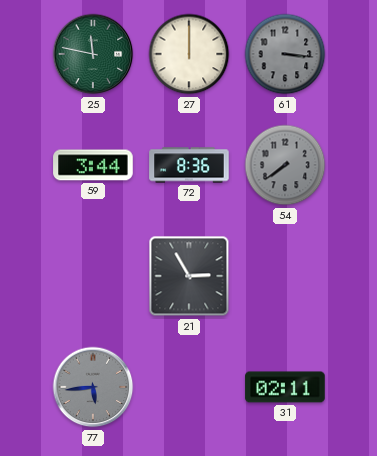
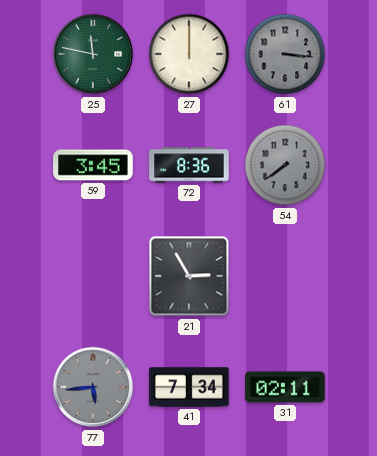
59: 3:44 -> 3:45 (93, 165)
41: none -> 7:34 (189, 387)
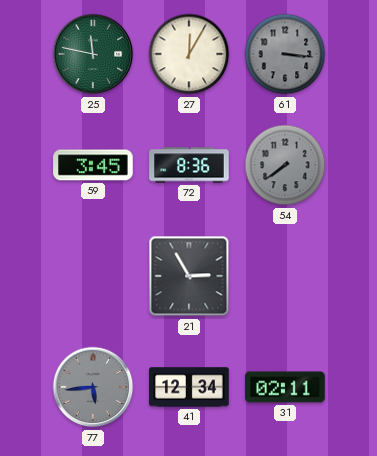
27: 12:00 -> 12:05 (189, 54)
41: 7:34 -> 12:34 (189, 387)
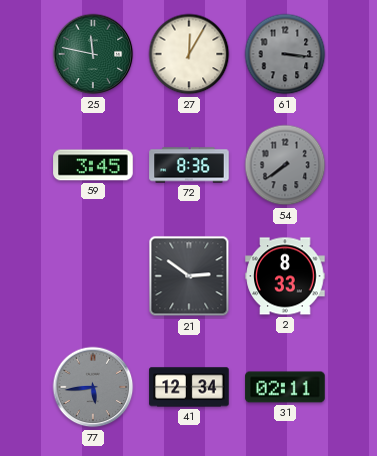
21: 2:55 -> 2:51 (189, 276)
2: none -> 8:33 (285, 276)
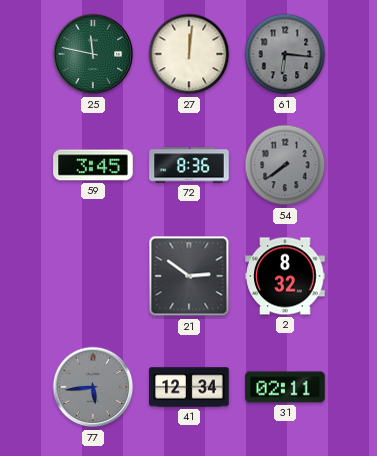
27: 12:05 -> 12:01 (189, 54)
61: 3:16 -> 6:16 (285, 54)
2: 8:33 -> 8:32 (285, 276)
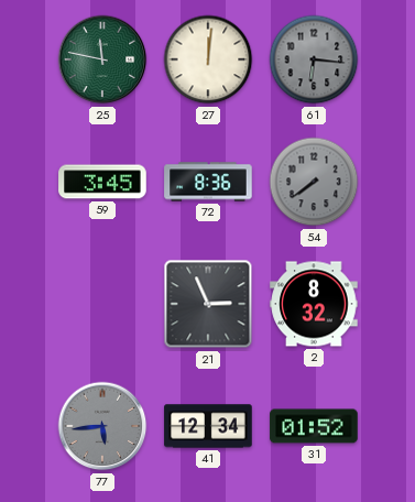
21: 2:51 -> 2:56 (208, 304)
31: 02:11 -> 01:52 (314, 426)
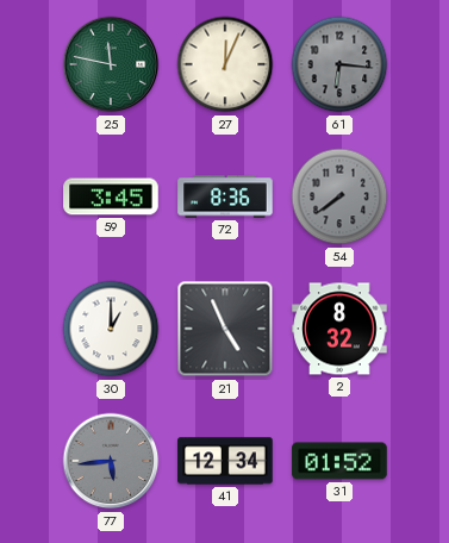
27: 12:01 -> 12:04 (225, 64)
30: none -> 1:00 (111, 329)
21: 2:56 -> 4:56 (225, 329)
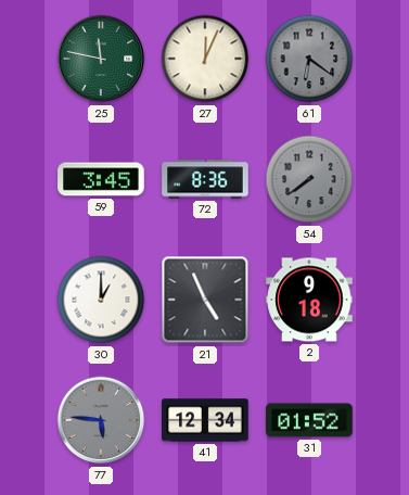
61: 6:16 -> 6:21 (309, 59)
2: 8:32 -> 9:18 (309, 300)
77: 5:44 -> 5:46 (101, 420)
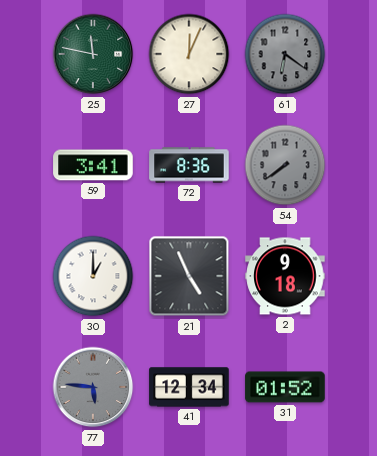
59: 3:45 -> 3:41 (93, 165)
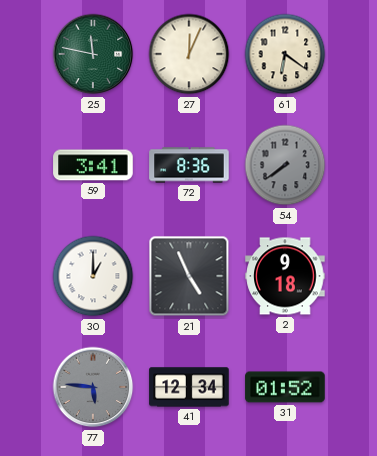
61 dial: grey -> cream (285, 54)
